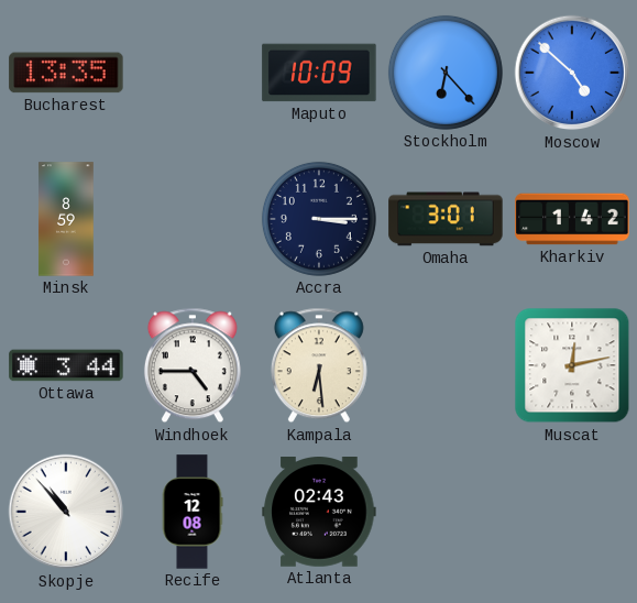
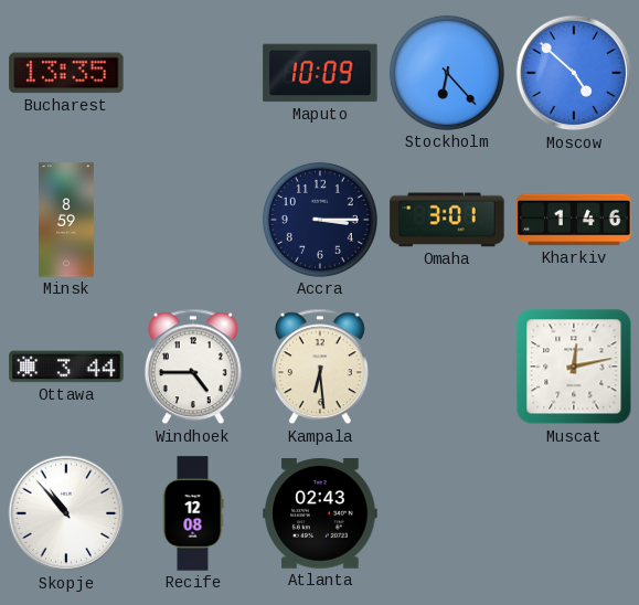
Kharkiv: 1:42 -> 1:46 (574, 220)
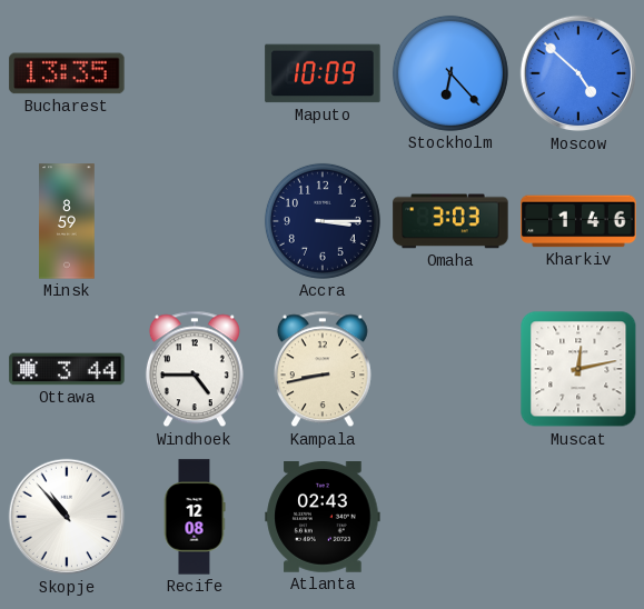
Omaha: 3:01 -> 3:03 (450, 221)
Kampala: 6:29 -> 8:43 (323, 369)
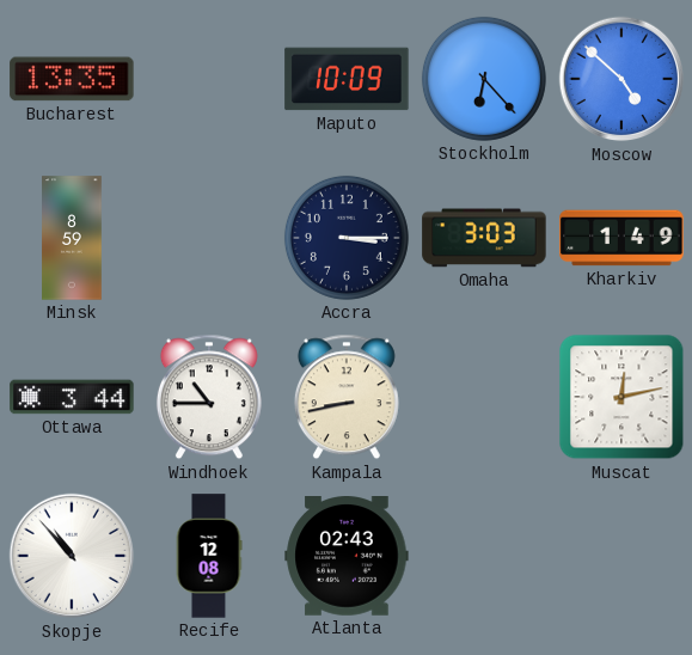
Kharkiv: 1:46 -> 1:49 (621, 238)
Windhoek: 4:45 -> 10:45 (209, 397)
